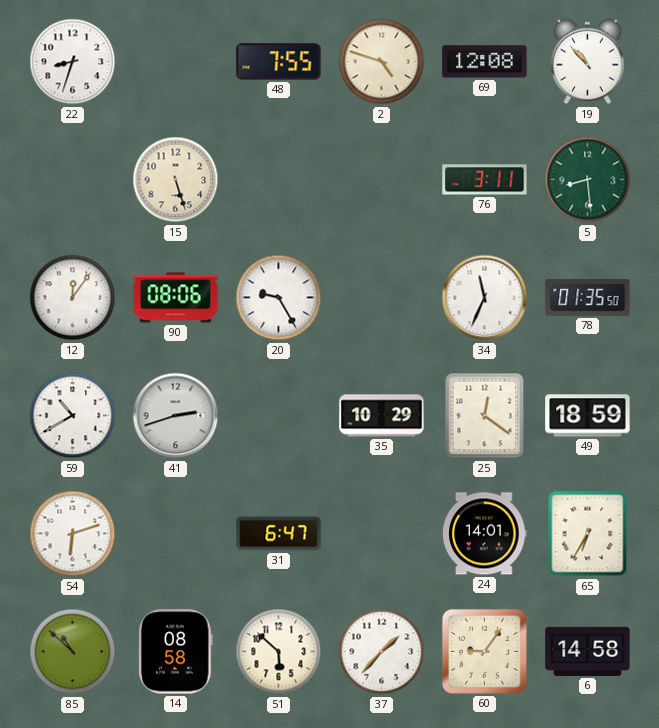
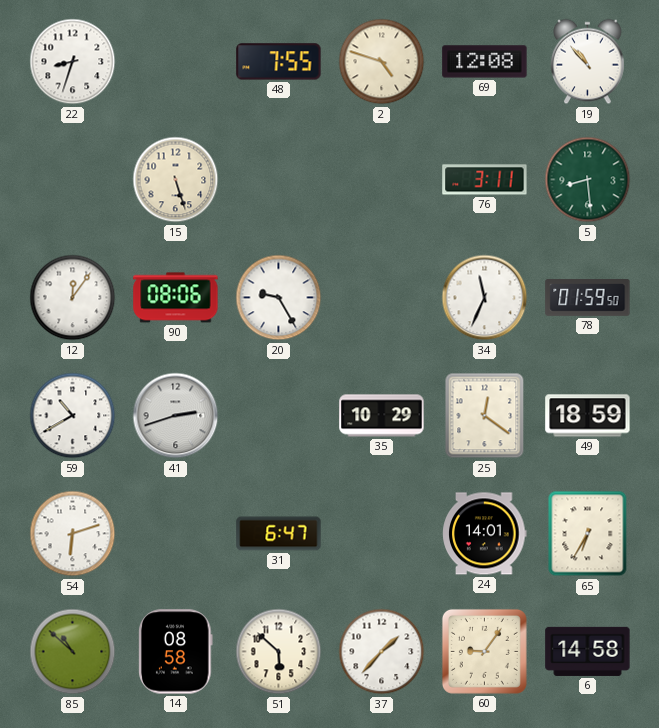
78: 01:35 -> 01:59 (588, 298)
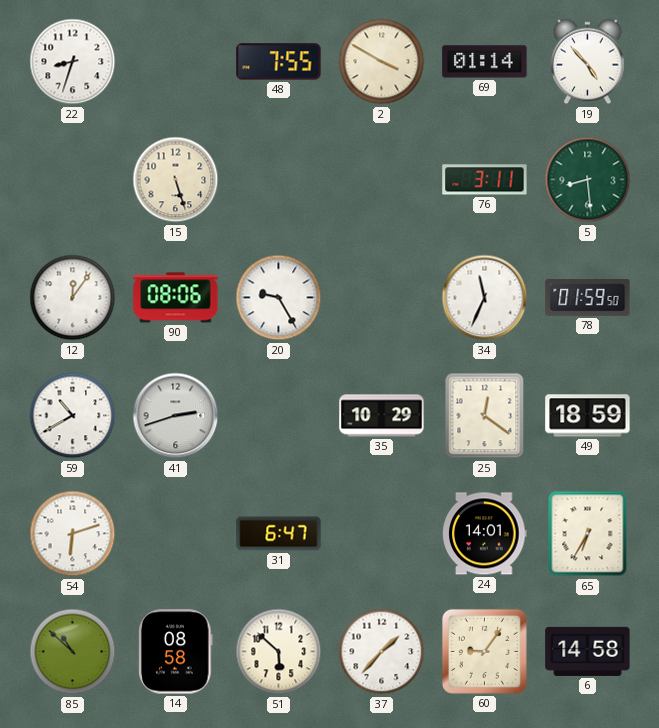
2: 4:48 -> 3:50 (382, 62)
69: 12:08 -> 01:14 (485, 62)
19: 10:53 -> 4:53 (588, 62)
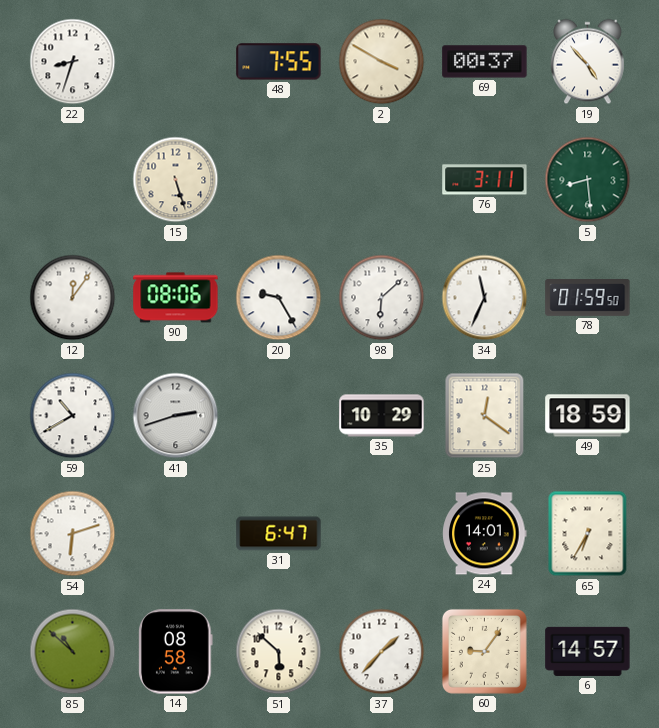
69: 01:14 -> 00:37 (485, 62)
98: none -> 6:08 (382, 298)
6: 14:58 -> 14:57 (588, 651)
